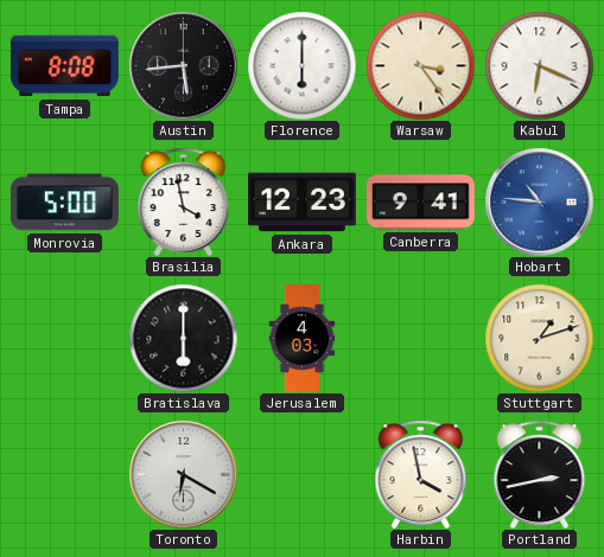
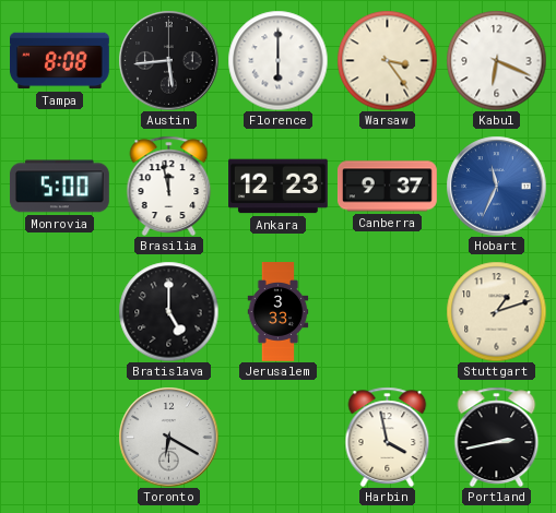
Brasilia: 3:58 -> 11:58 (169, 186)
Canberra: 9:41 -> 9:37 (387, 187)
Hobart: 10:46 -> 11:34 (496, 186)
Bratislava: 6:00 -> 5:00 (168, 311)
Jerusalem: 4:03 -> 3:33 (279, 312)
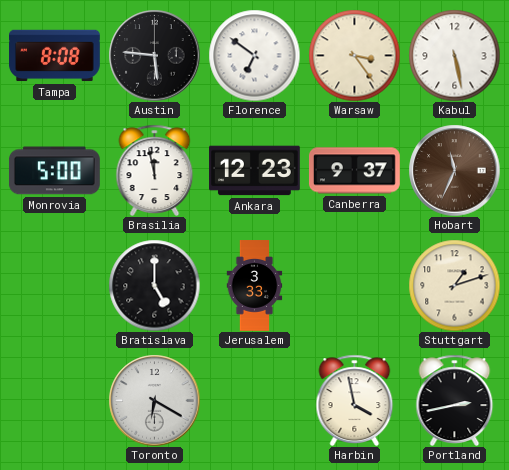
Austin: 5:44 -> 5:46 (154, 55)
Florence: 6:00 -> 6:51 (254, 55)
Kabul: 6:19 -> 5:28 (454, 55)
Hobart dial: blue -> brown (454, 170)
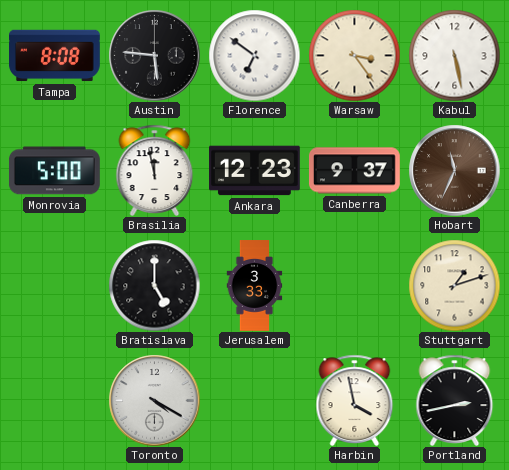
Toronto: 6:20 -> 4:20 (154, 400)
